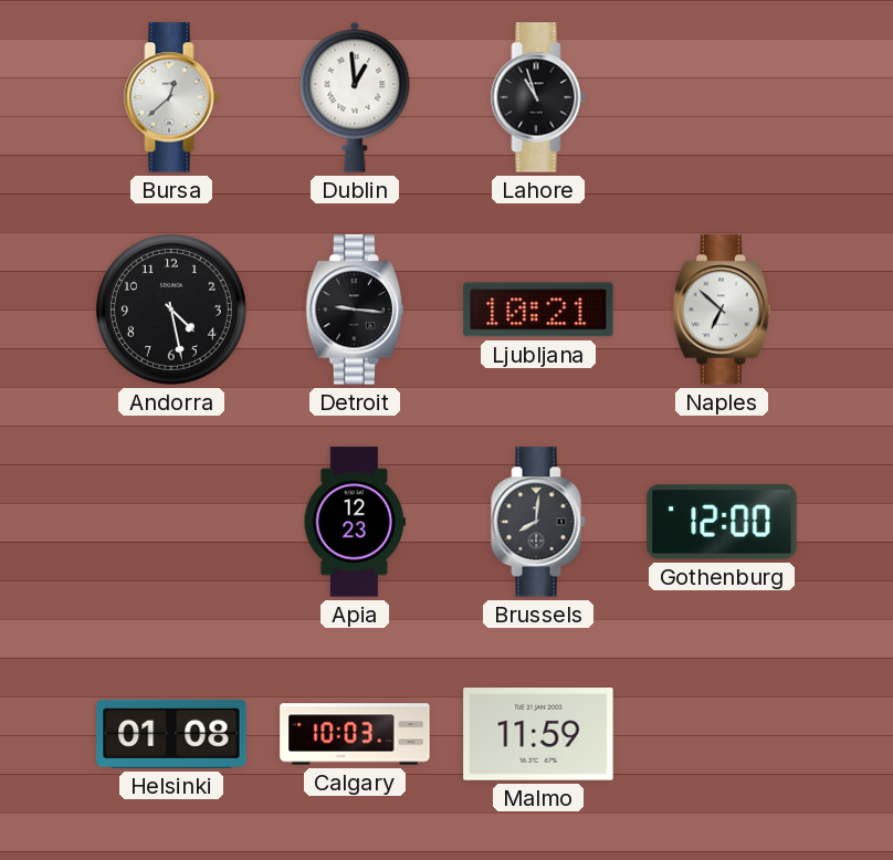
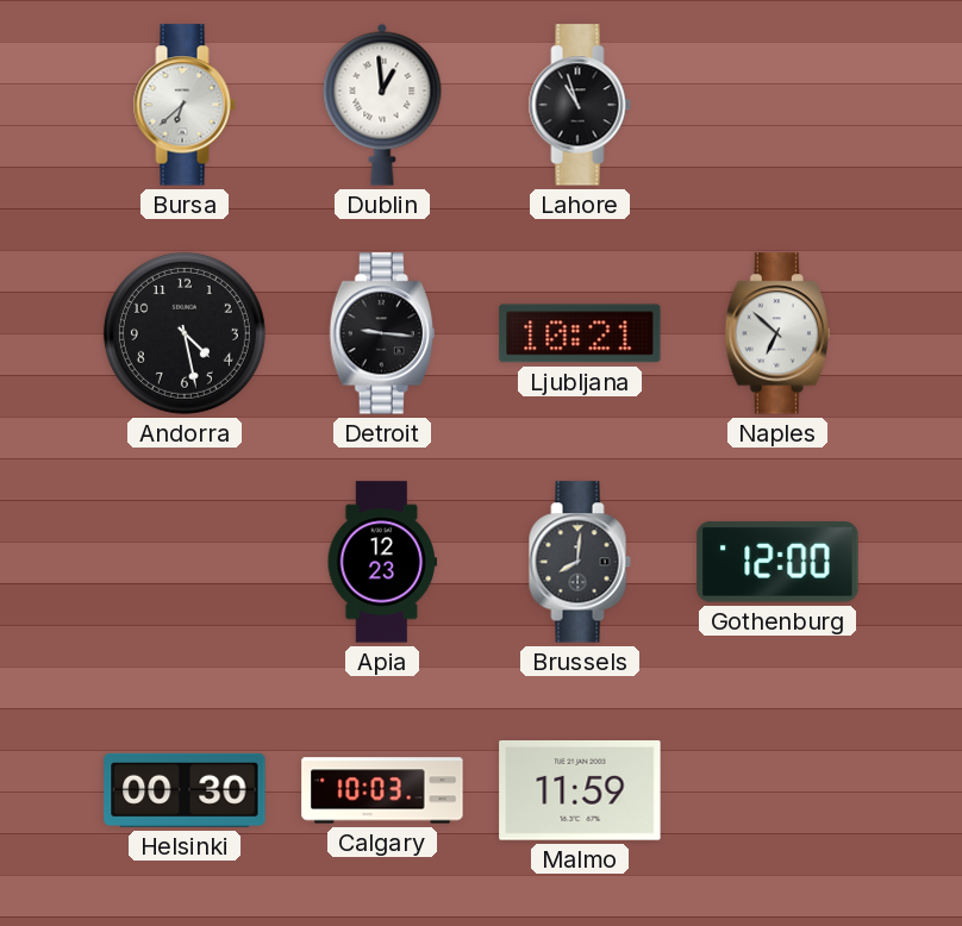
Bursa: 12:38 -> 6:38 (185, 105)
Helsinki: 01:08 -> 00:30 (185, 790)
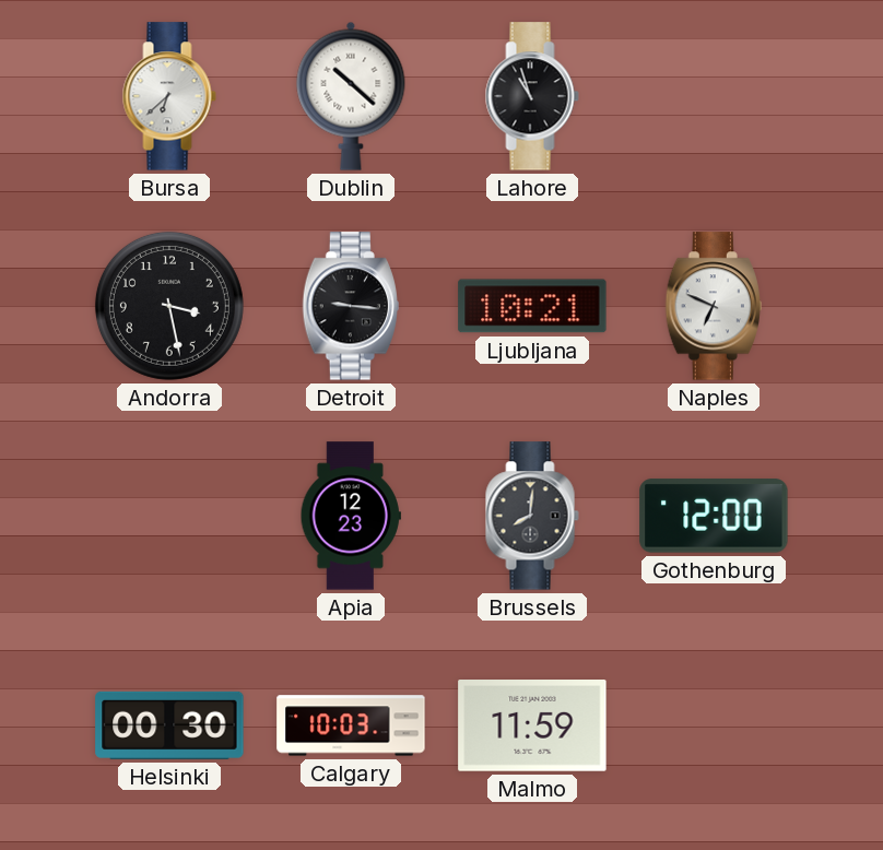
Dublin: 12:59 -> 10:22 (351, 96)
Andorra: 4:28 -> 3:28 (169, 306)
Naples: 6:52 -> 6:49 (713, 306)
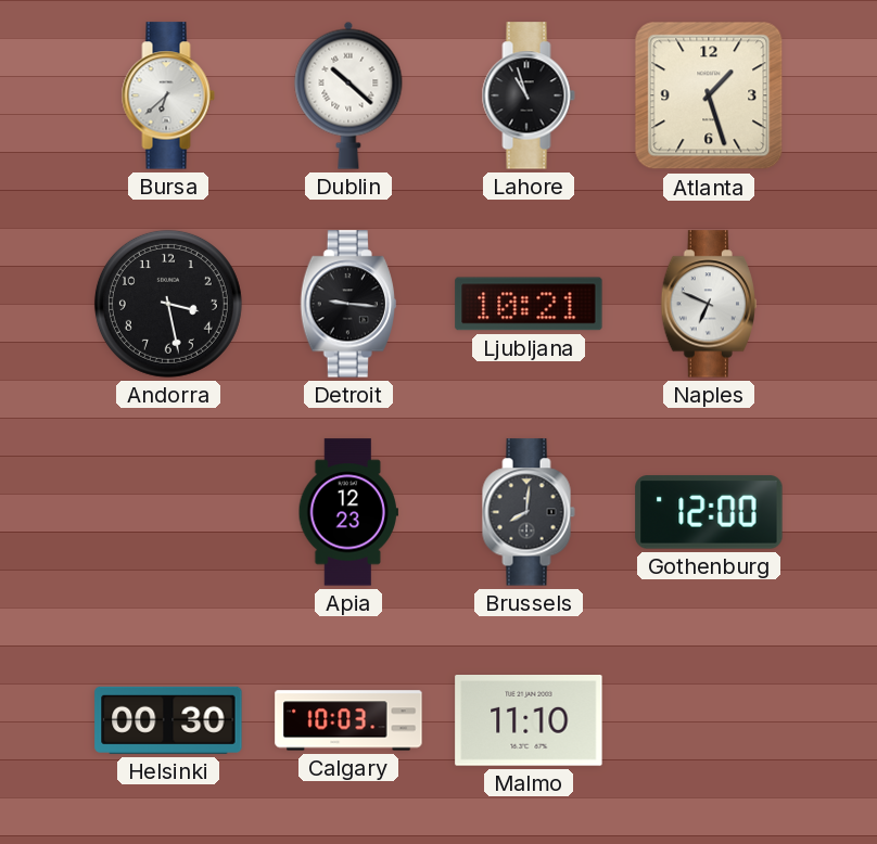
Atlanta: none -> 1:27 (709, 95)
Malmo: 11:59 -> 11:10 (529, 721)
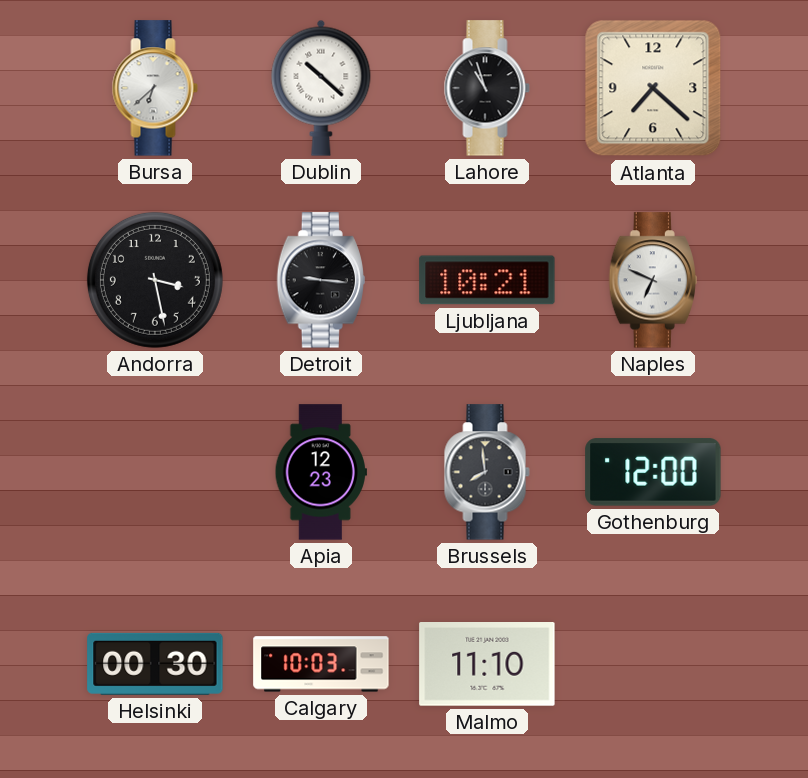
Atlanta: 1:27 -> 7:22 (653, 88)
Brussels: 8:01 -> 7:59 (487, 472)
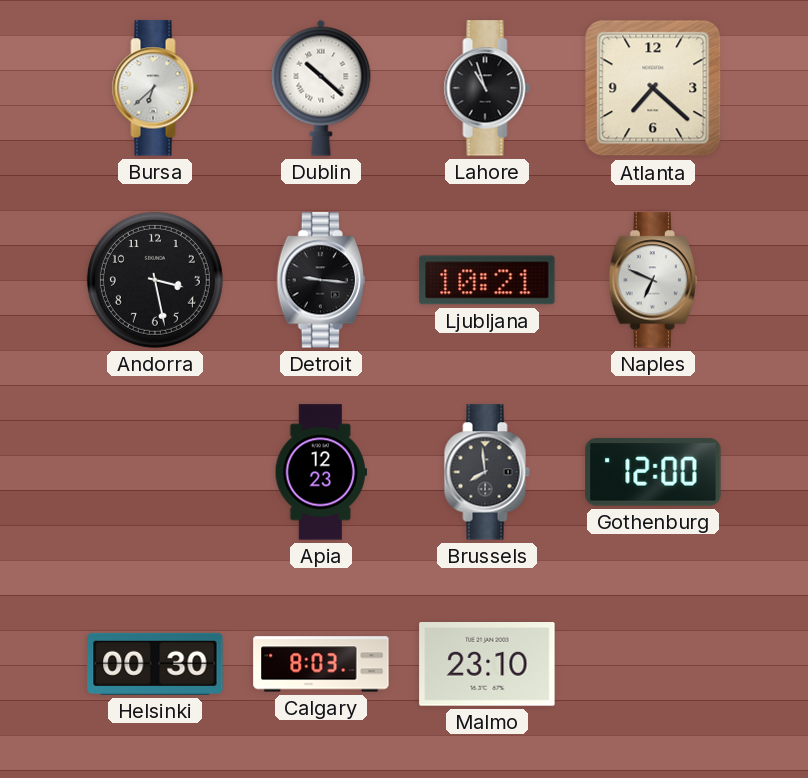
Calgary: 10:03 -> 8:03 (321, 664)
Malmo: 11:10 -> 23:10 (487, 665)
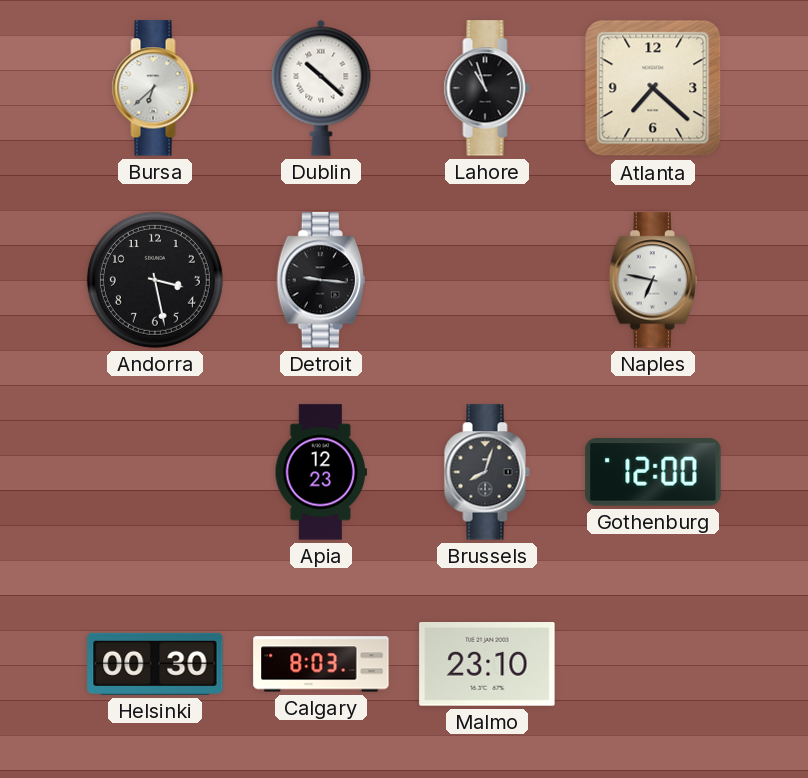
Ljubljana: 10:21 -> none (487, 280)
Naples: 6:49 -> 6:47 (652, 280)
Brussels: 7:59 -> 8:03 (487, 472)
